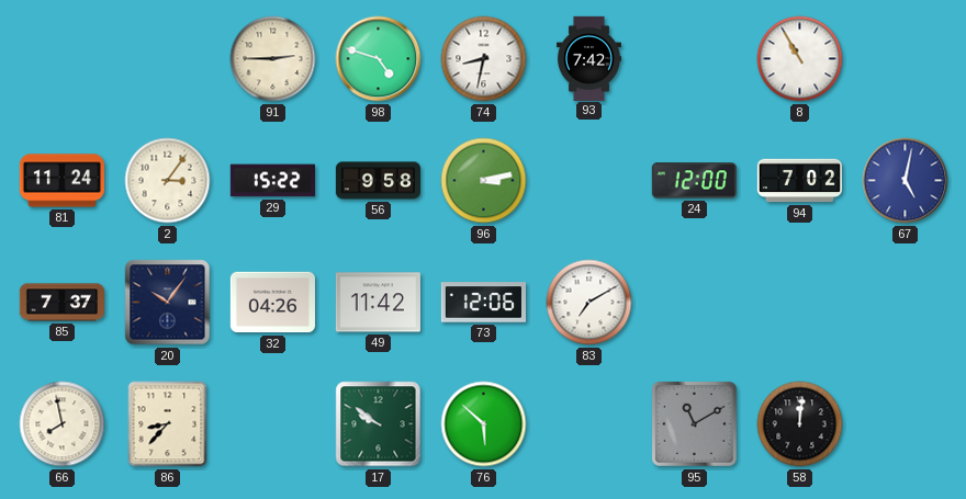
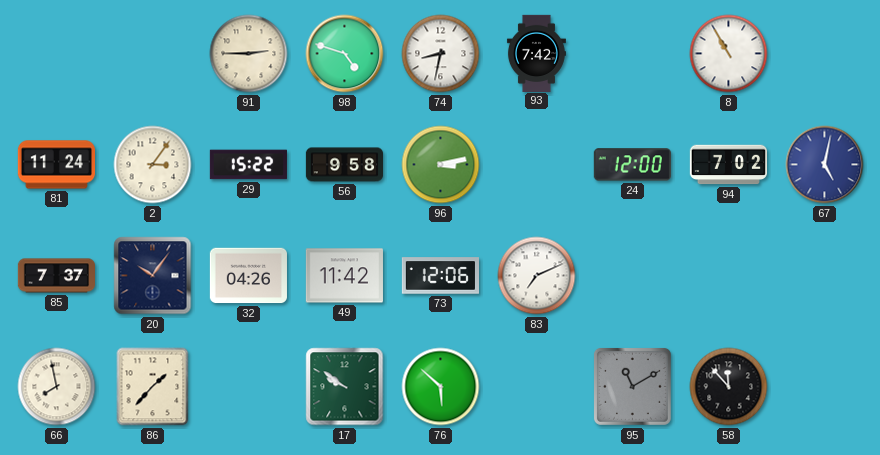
83: 7:10 -> 7:11 (537, 276)
86: 8:37 -> 1:37 (153, 387)
58: 12:01 -> 11:53 (729, 387)
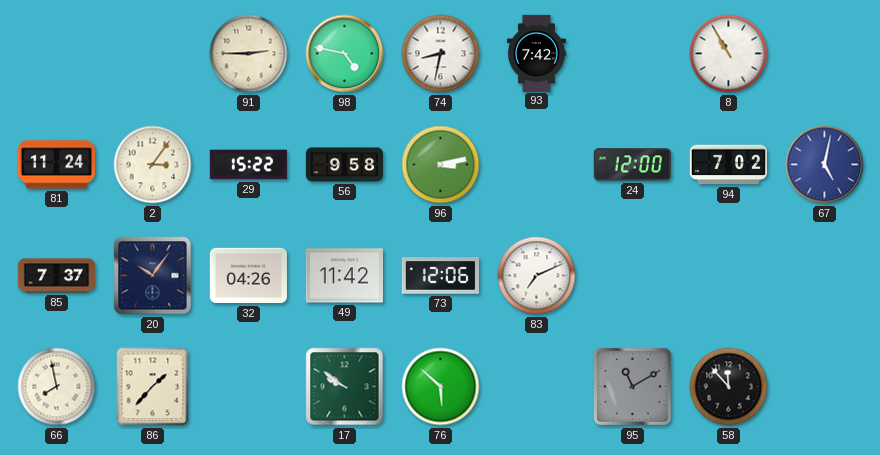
98: 4:48 -> 4:47 (345, 54)
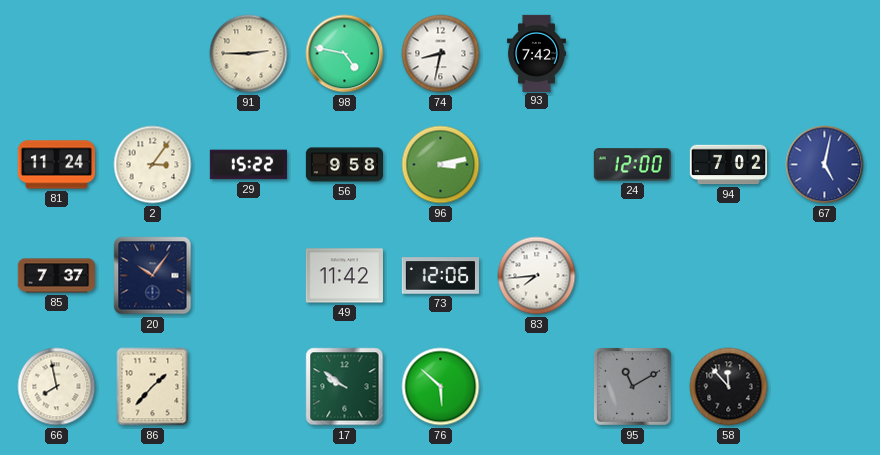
8: 10:55 -> none (729, 54)
32: 04:26 -> none (248, 276)
83: 7:11 -> 7:44 (537, 276)
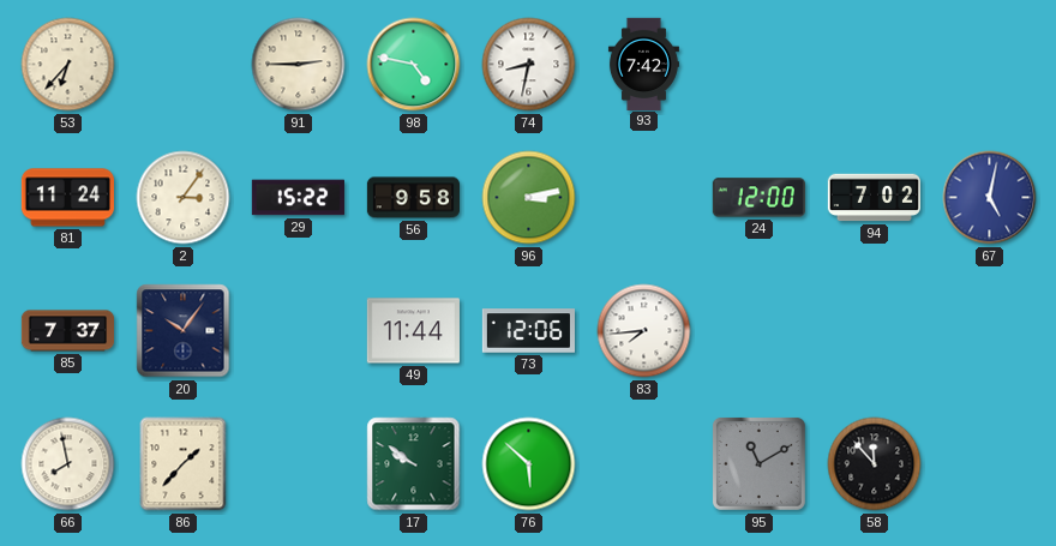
53: none -> 6:37 (68, 65)
49: 11:42 -> 11:44 (413, 331)
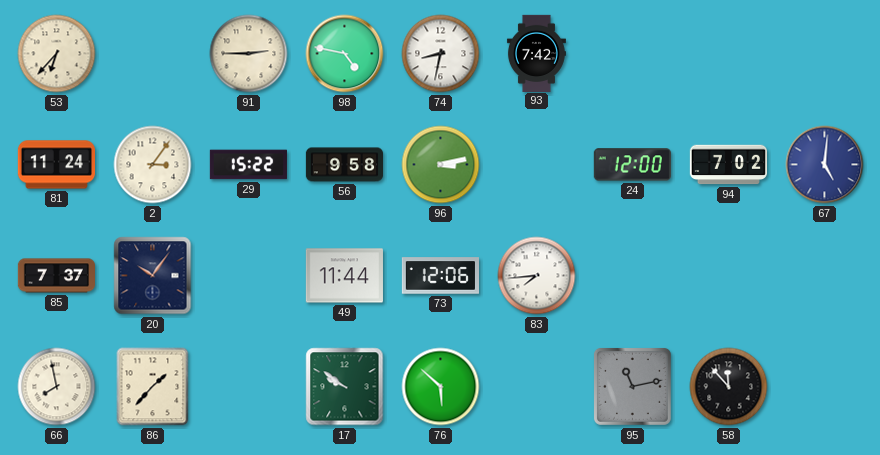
67: 5:02 -> 5:01 (825, 165)
95: 11:10 -> 11:13 (632, 386)
